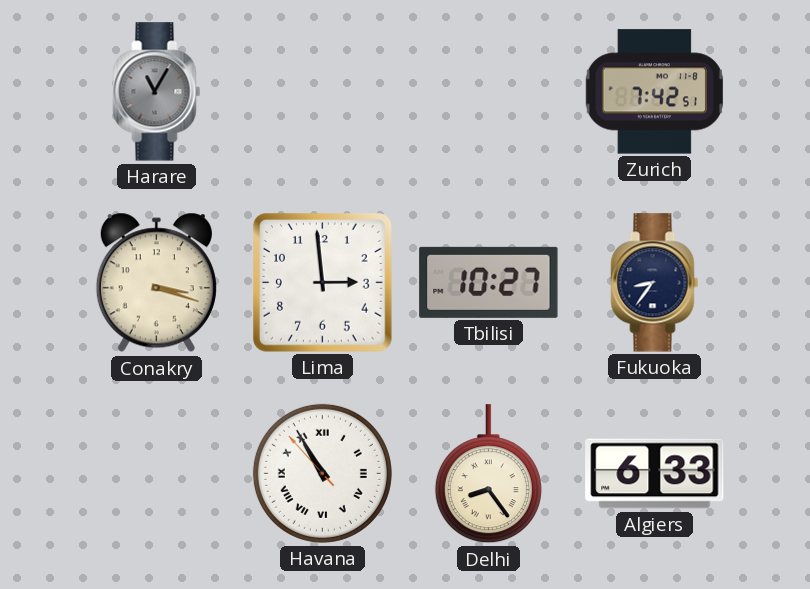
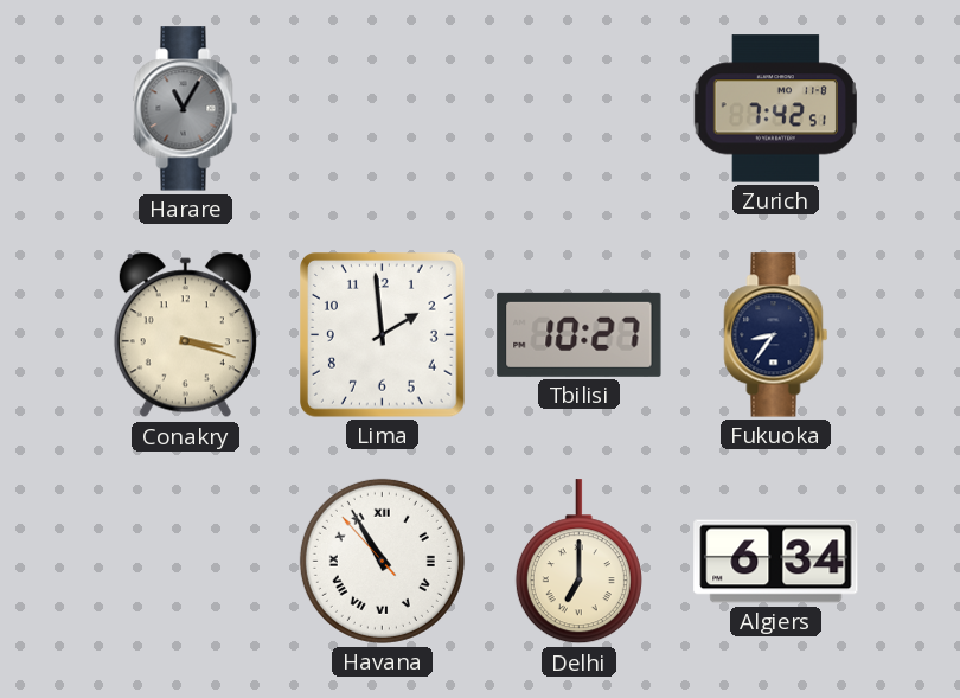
Lima: 2:59 -> 1:59 (383, 335)
Delhi: 8:24 -> 7:00 (578, 562)
Algiers: 6:33 -> 6:34 (776, 562)
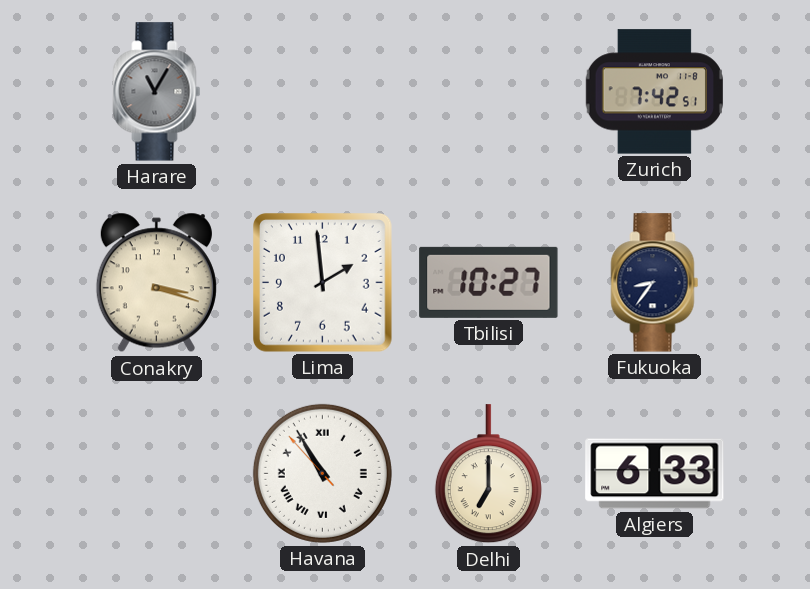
Algiers: 6:34 -> 6:33 (655, 474)
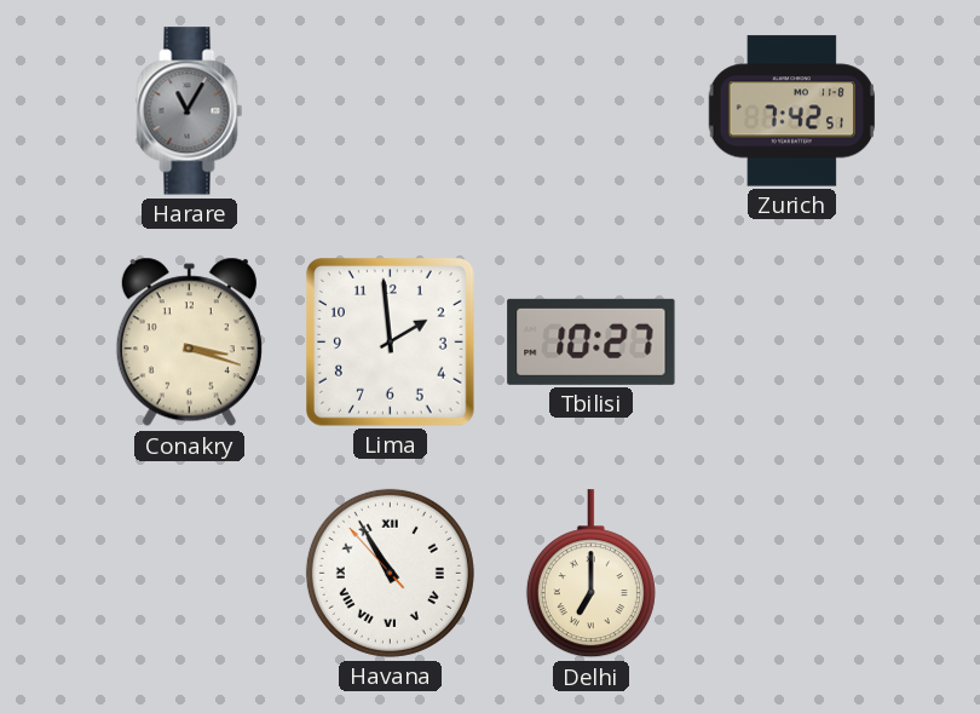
Fukuoka: 8:36 -> none (655, 283)
Algiers: 6:33 -> none (655, 474)
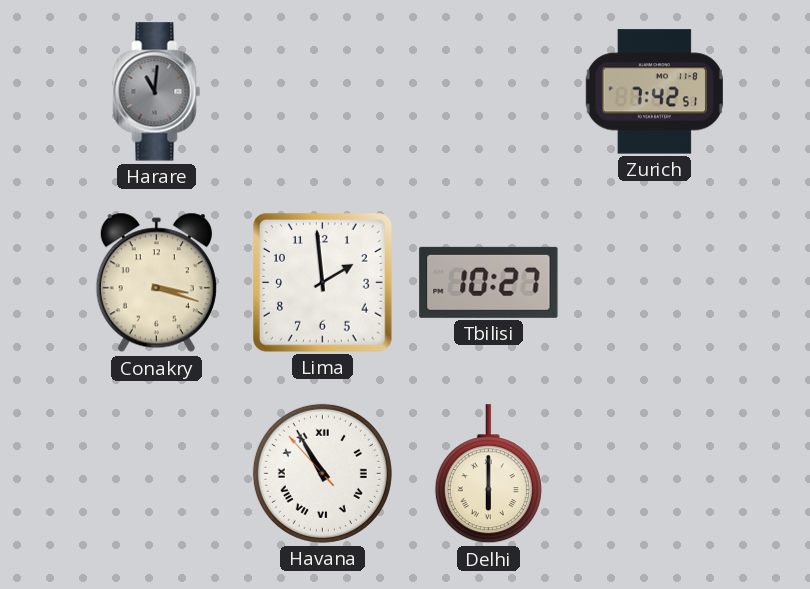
Harare: 11:05 -> 11:01 (157, 92)
Delhi: 7:00 -> 6:00 (488, 474)
